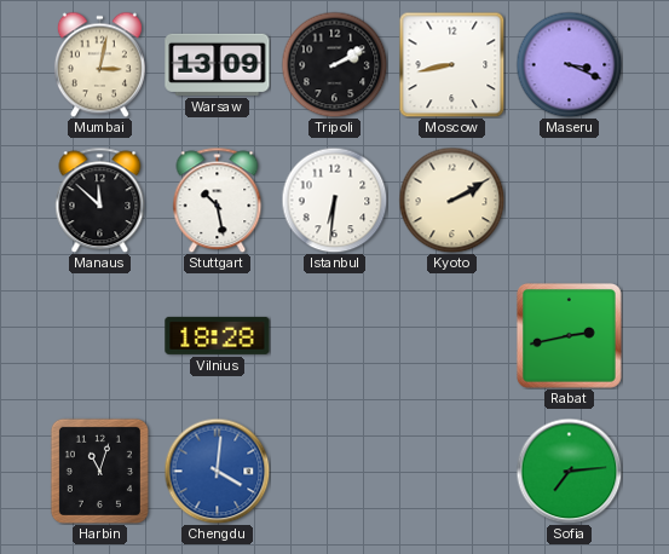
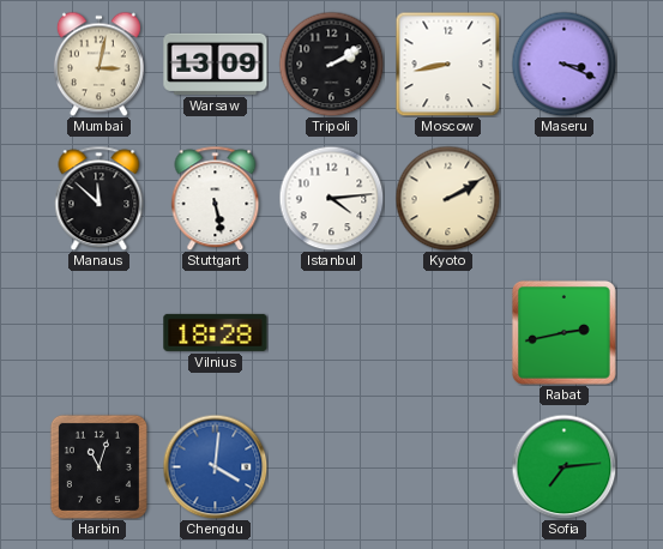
Stuttgart: 10:28 -> 5:28 (216, 198)
Istanbul: 6:31 -> 4:14 (331, 198)
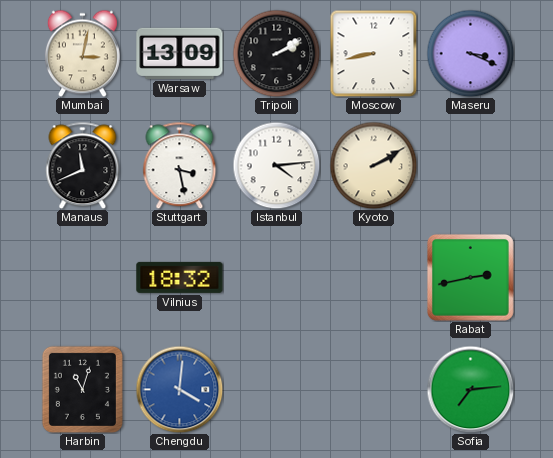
Manaus: 11:52 -> 11:41 (83, 165)
Stuttgart: 5:28 -> 3:28 (180, 165)
Vilnius: 18:28 -> 18:32 (180, 277)
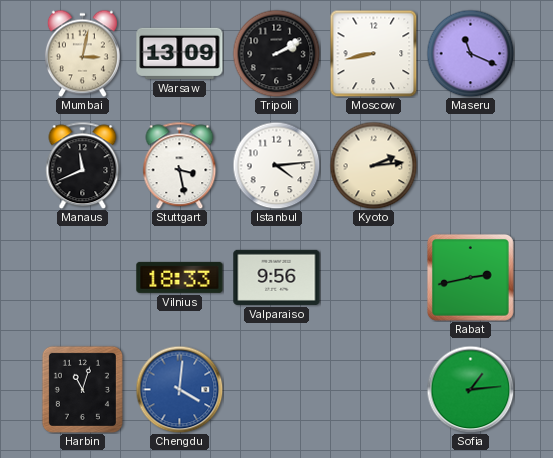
Maseru: 3:19 -> 11:19 (470, 53)
Kyoto: 2:10 -> 2:14 (373, 165)
Vilnius: 18:32 -> 18:33 (180, 277)
Valparaiso: none -> 9:56 (277, 277)
Sofia: 7:14 -> 1:14 (470, 389)
